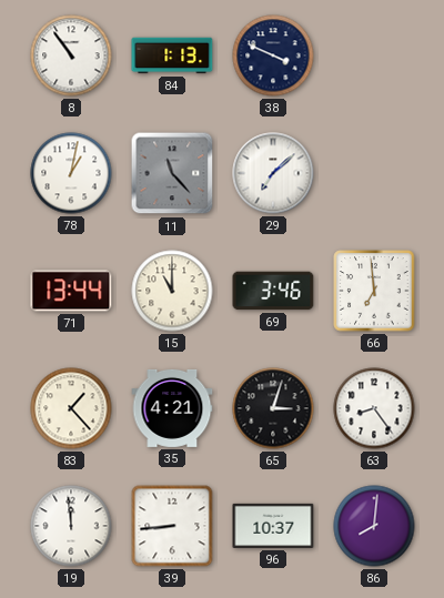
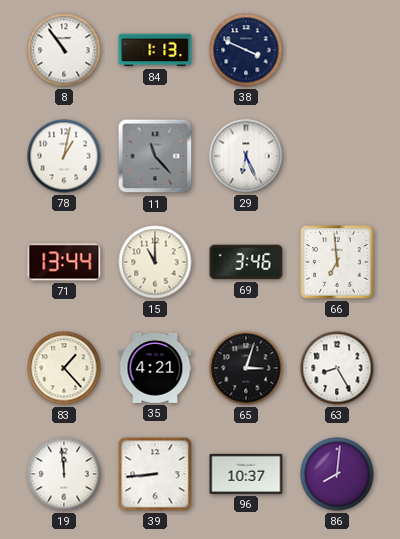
29: 7:08 -> 6:26 (246, 156)
63: 8:24 -> 8:25 (337, 368)
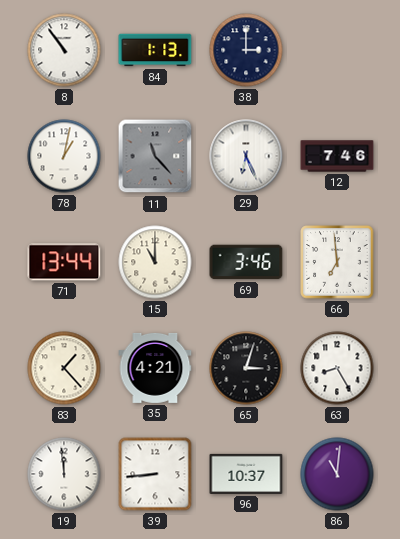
38: 3:49 -> 3:00 (246, 50)
12: none -> 7:46 (337, 156)
86: 8:01 -> 11:01 (337, 474)
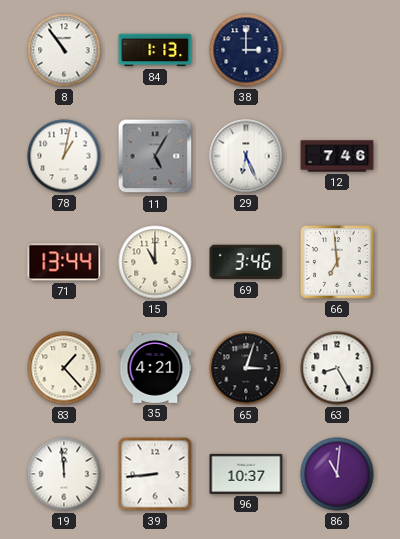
11: 11:23 -> 5:05 (155, 156)
